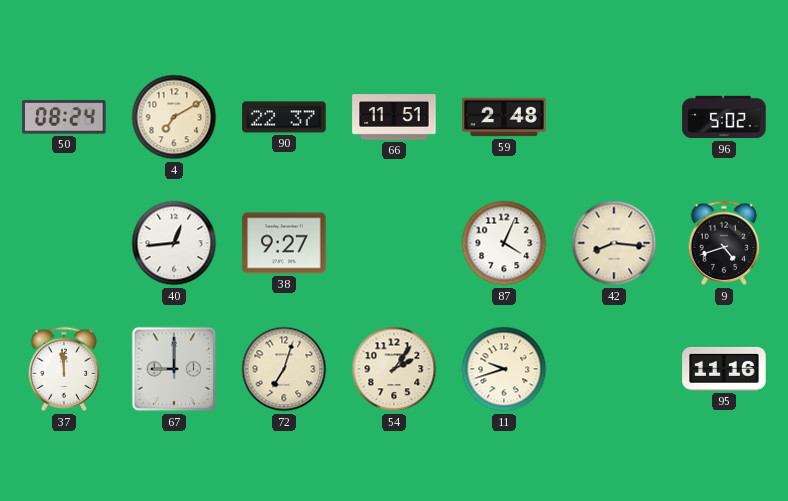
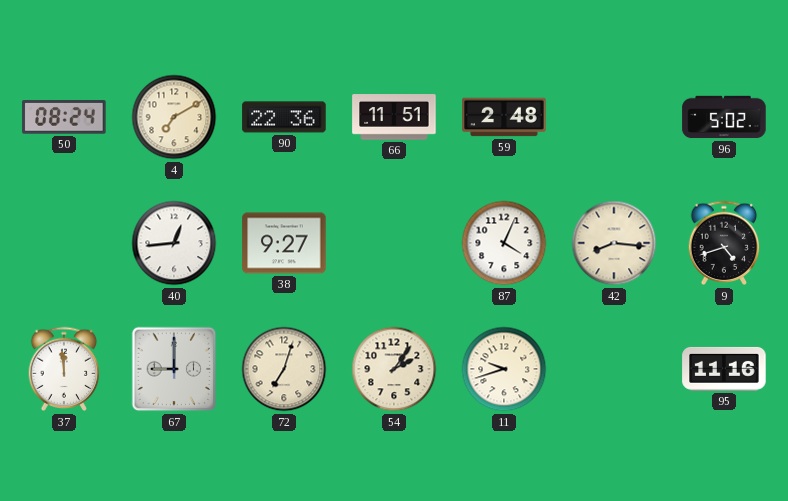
90: 22:37 -> 22:36 (284, 117)
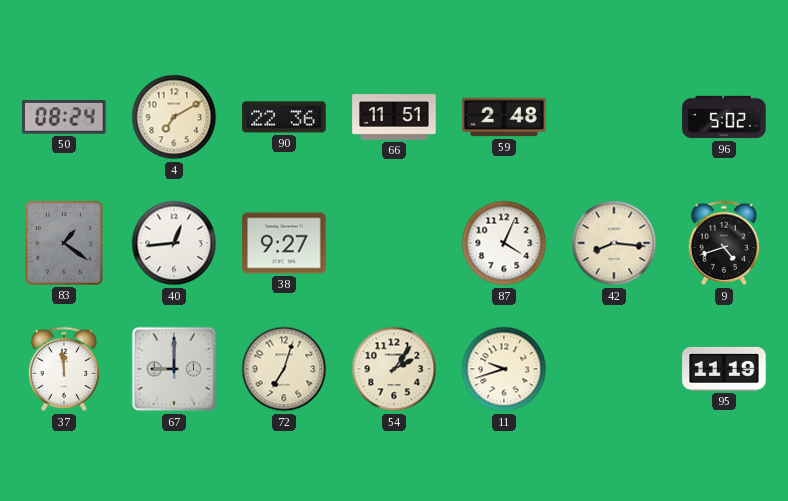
83: none -> 1:21 (64, 243)
95: 11:16 -> 11:19 (724, 369)
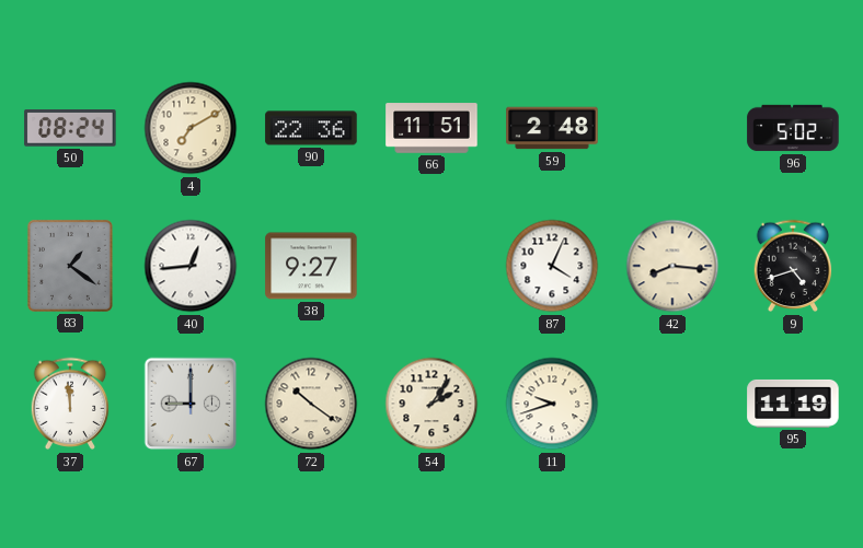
72: 7:03 -> 10:21 (311, 404)
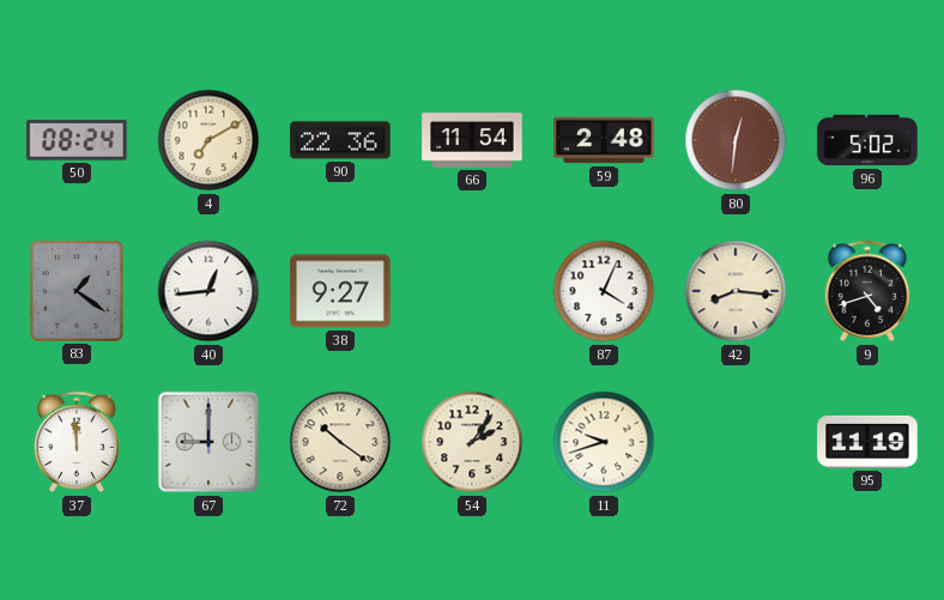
66: 11:51 -> 11:54 (472, 140)
80: none -> 12:31 (736, 140)
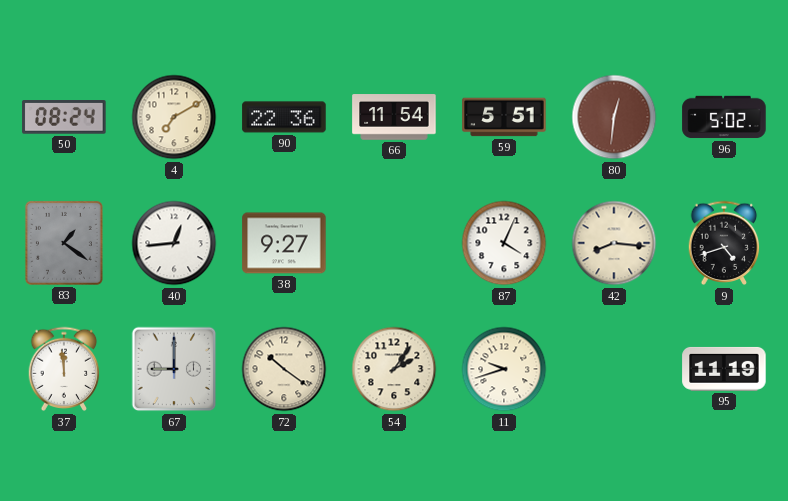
59: 2:48 -> 5:51 (504, 117)
